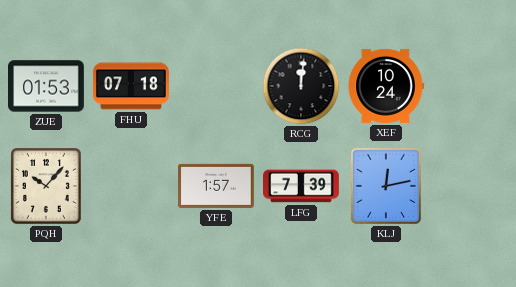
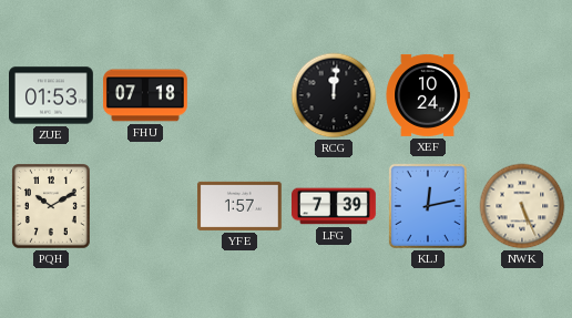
PQH: 10:07 -> 10:10 (51, 207)
NWK: none -> 5:26 (522, 206)
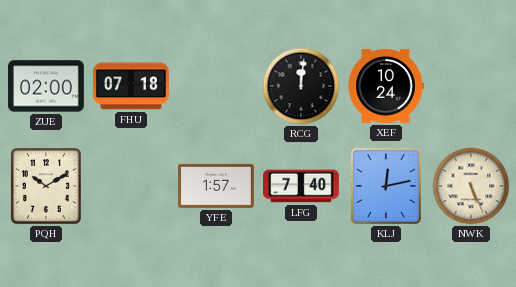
ZUE: 01:53 -> 02:00 (47, 86)
LFG: 7:39 -> 7:40 (302, 186)
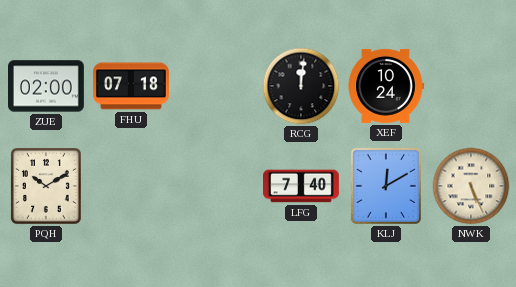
YFE: 1:57 -> none (217, 186)
KLJ: 12:13 -> 12:10 (386, 186)
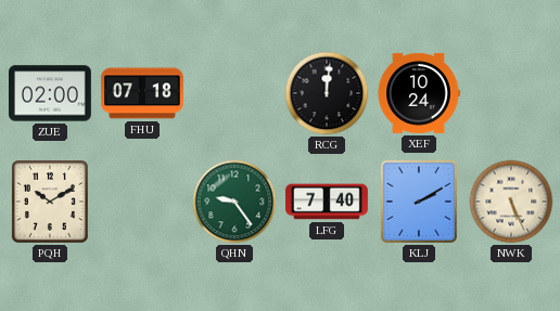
QHN: none -> 9:24 (234, 202)
KLJ: 12:10 -> 2:10 (419, 202)
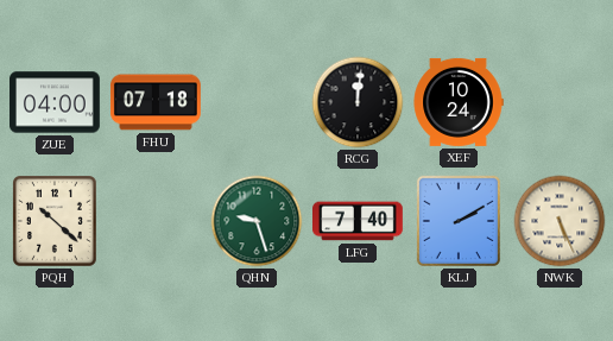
ZUE: 02:00 -> 04:00 (56, 102)
PQH: 10:10 -> 10:22 (55, 222)
QHN: 9:24 -> 9:27 (257, 221)
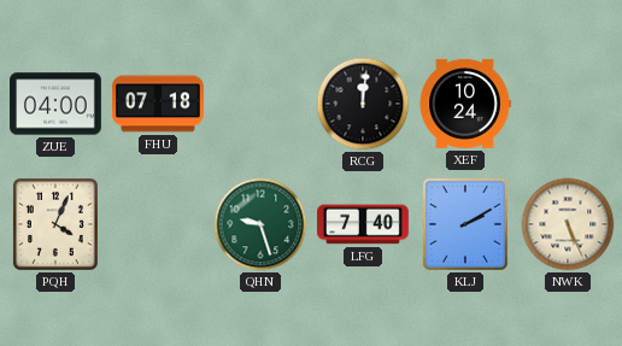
PQH: 10:22 -> 4:04 (55, 225)
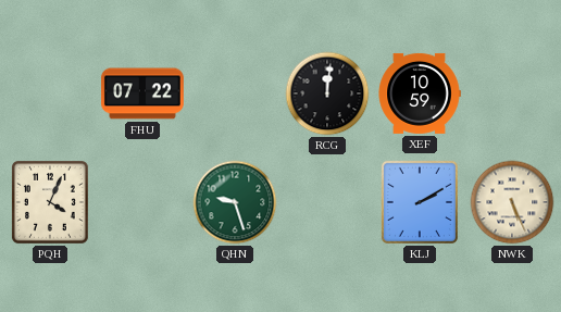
ZUE: 04:00 -> none (57, 104)
FHU: 07:18 -> 07:22 (144, 93)
XEF: 10:24 -> 10:59 (420, 93)
LFG: 7:40 -> none (364, 224)
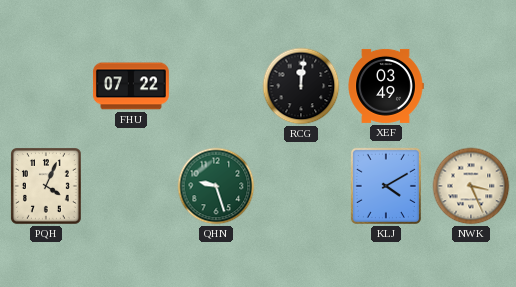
XEF: 10:59 -> 03:49 (386, 86)
KLJ: 2:10 -> 4:10 (386, 186)
NWK: 5:26 -> 3:26 (471, 186)
